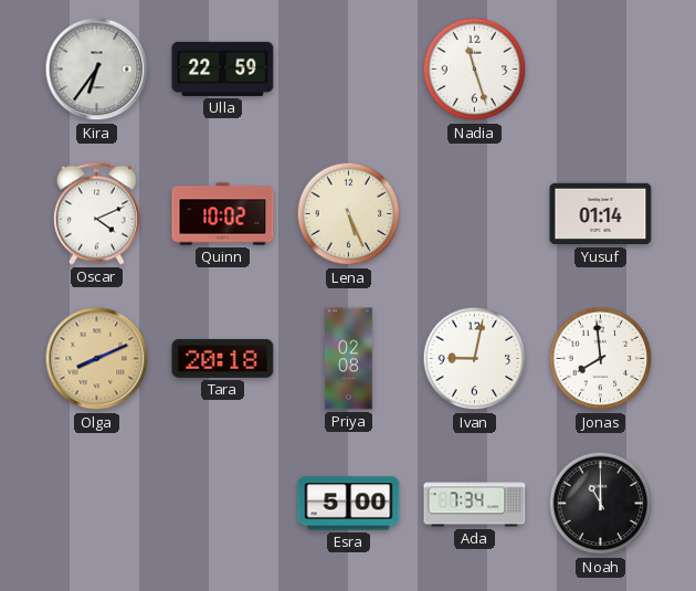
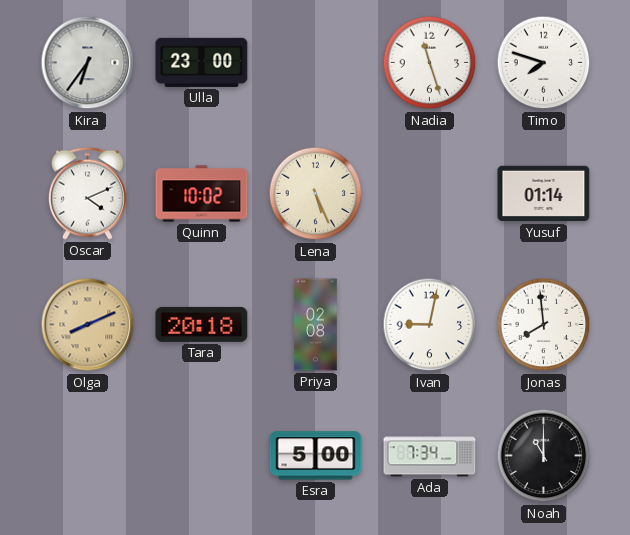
Ulla: 22:59 -> 23:00 (202, 62)
Timo: none -> 7:48 (544, 63)
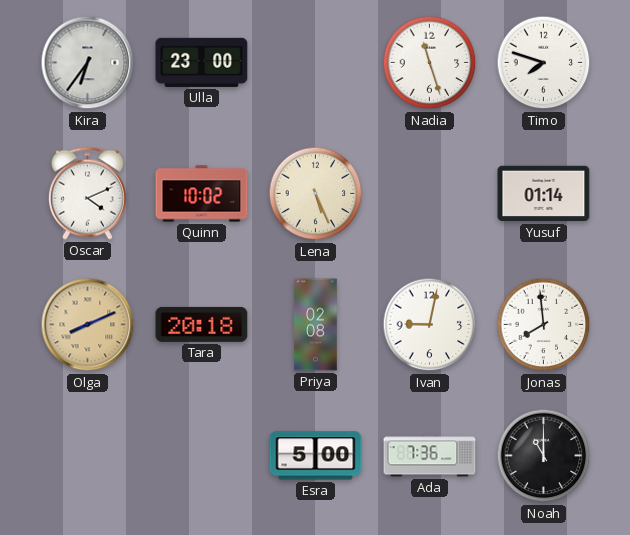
Ada: 7:34 -> 7:36 (430, 456)
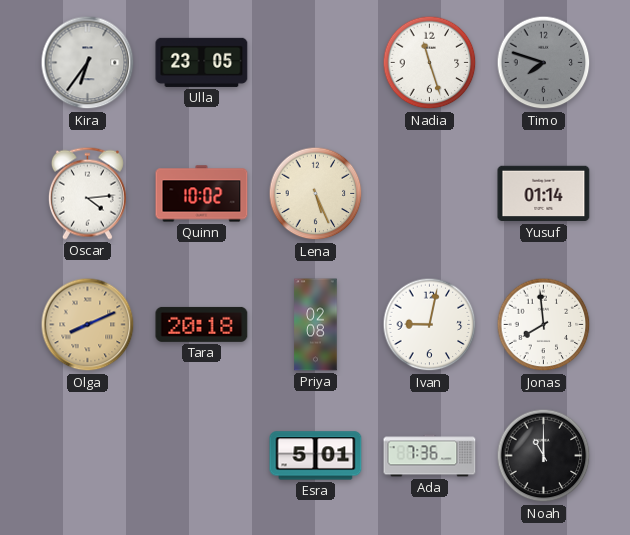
Ulla: 23:00 -> 23:05 (202, 62)
Timo dial: white -> grey (544, 63)
Oscar: 4:11 -> 4:14 (87, 193)
Esra: 5:00 -> 5:01 (316, 456)
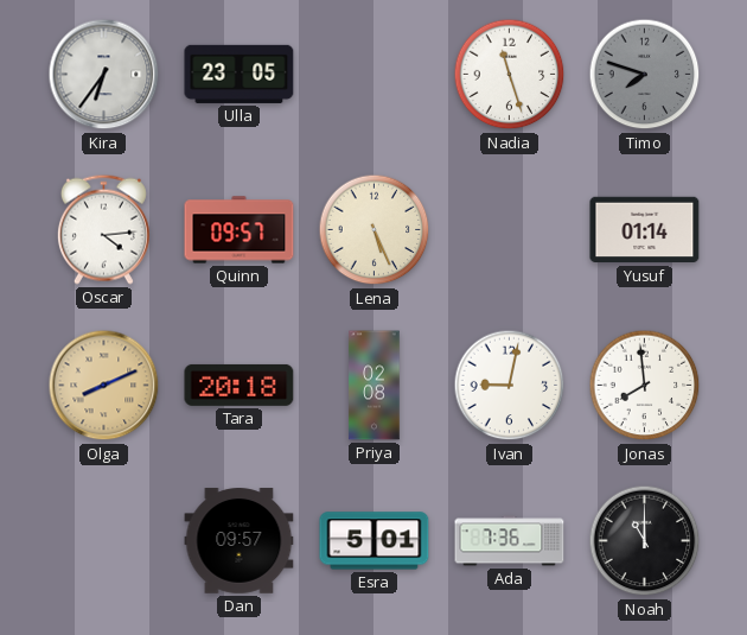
Quinn: 10:02 -> 09:57 (240, 230)
Dan: none -> 09:57 (240, 541)
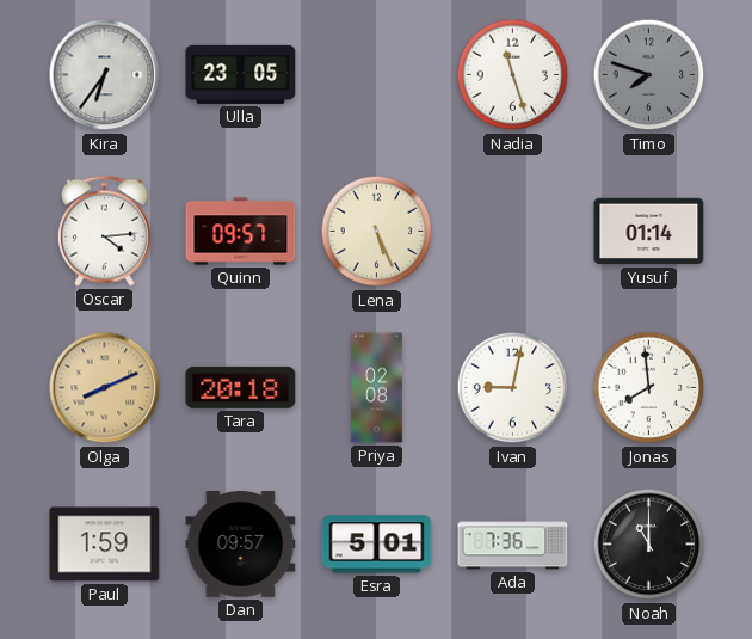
Paul: none -> 1:59 (105, 545)
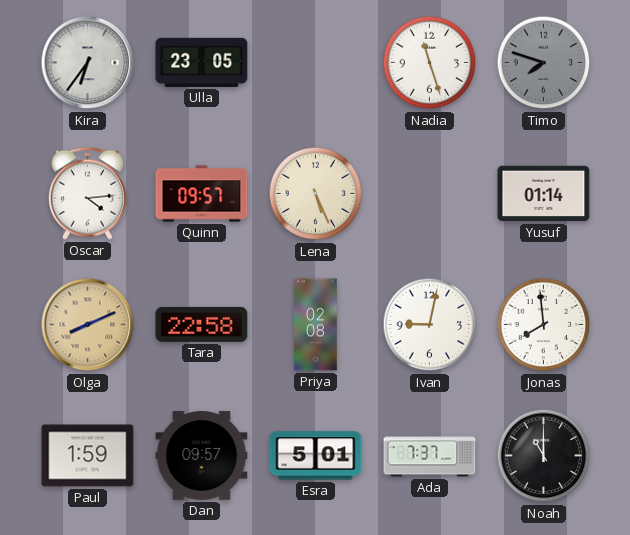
Tara: 20:18 -> 22:58 (202, 324)
Ada: 7:36 -> 7:37 (430, 456)
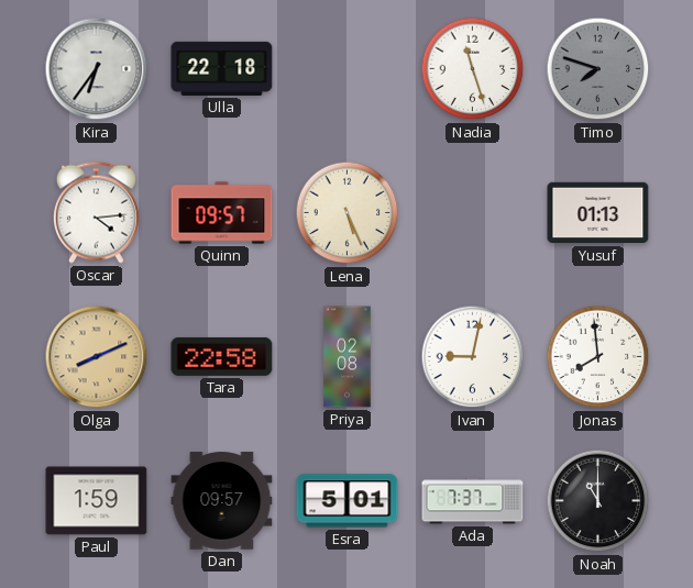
Ulla: 23:05 -> 22:18 (222, 68)
Yusuf: 01:14 -> 01:13 (598, 213)
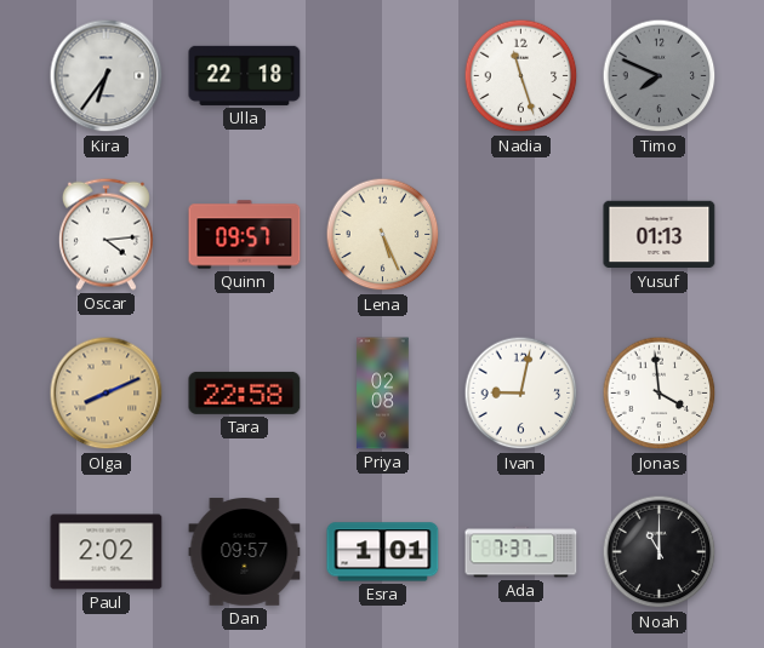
Timo: 7:48 -> 7:49 (660, 76)
Jonas: 7:59 -> 3:59 (660, 394)
Paul: 1:59 -> 2:02 (107, 552)
Esra: 5:01 -> 1:01 (383, 552)
